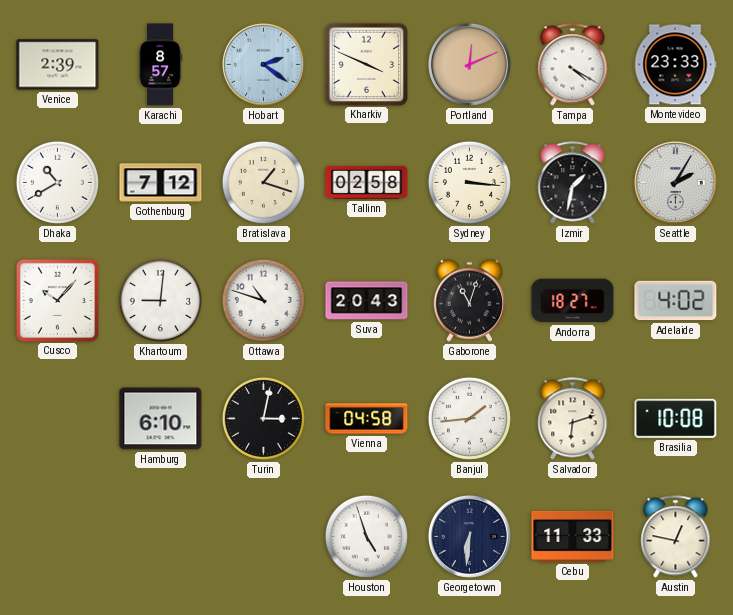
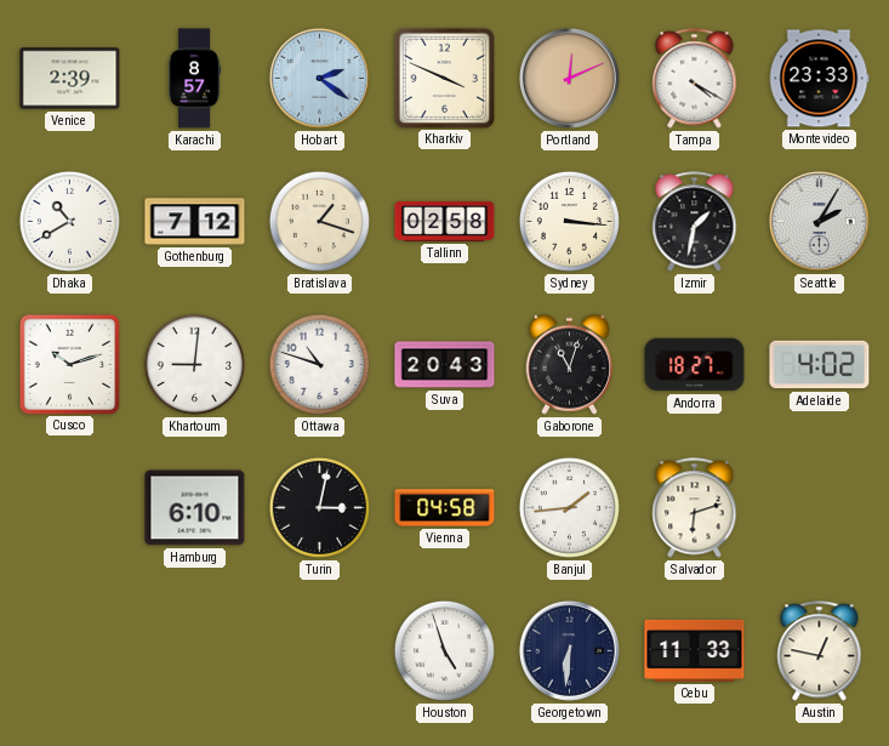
Cusco: 10:07 -> 10:12 (69, 364)
Brasilia: 10:08 -> none (676, 418)
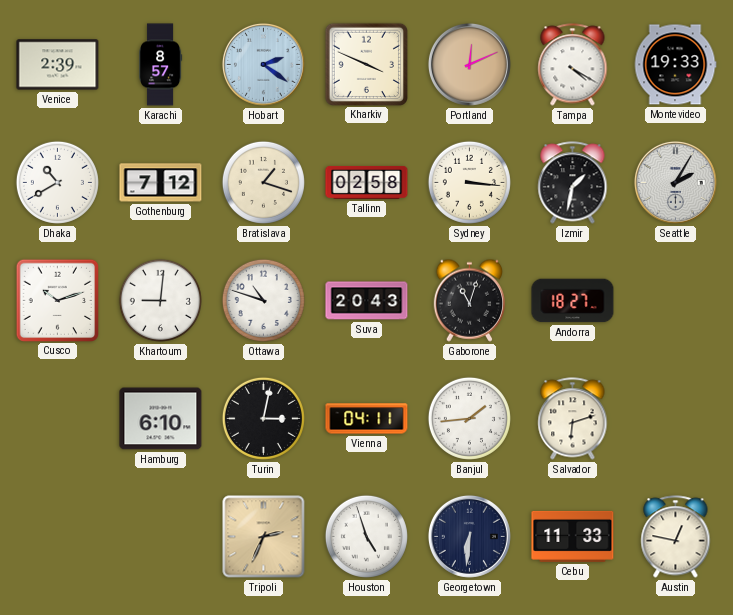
Montevideo: 23:33 -> 19:33 (675, 65)
Adelaide: 4:02 -> none (820, 365)
Vienna: 04:58 -> 04:11 (367, 419)
Tripoli: none -> 2:34 (264, 537)
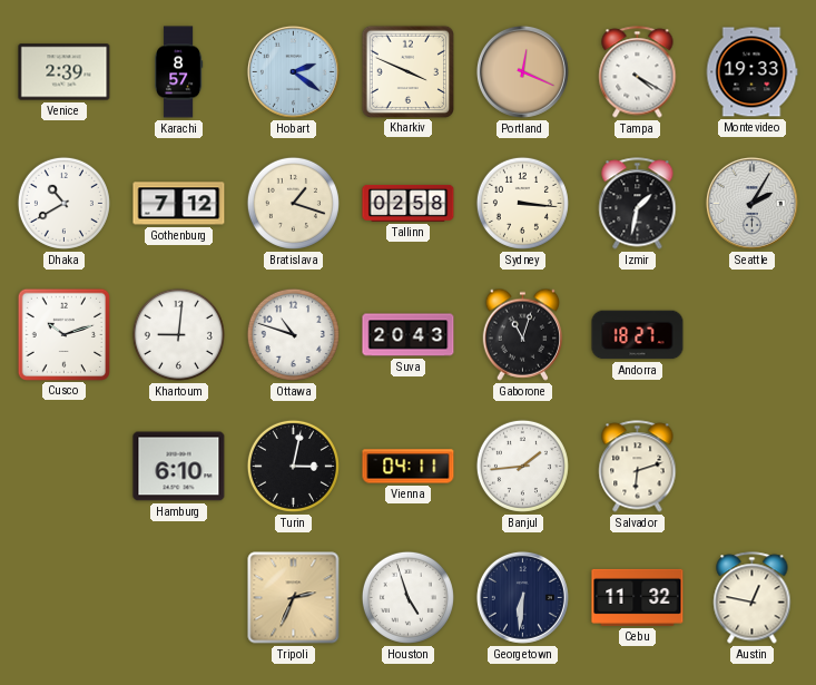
Portland: 12:11 -> 12:19 (522, 71)
Cebu: 11:33 -> 11:32 (638, 597)
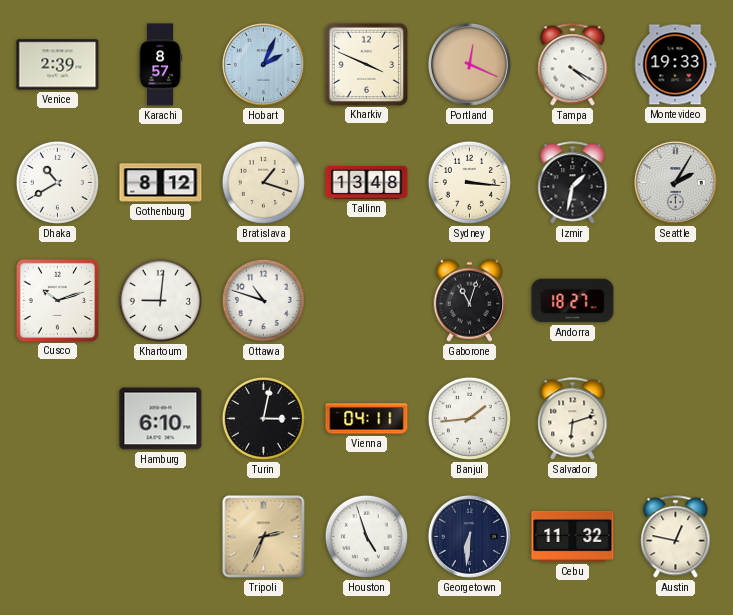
Hobart: 2:21 -> 2:04 (263, 64)
Gothenburg: 7:12 -> 8:12 (161, 183)
Tallinn: 02:58 -> 13:48 (367, 182)
Suva: 20:43 -> none (409, 335)
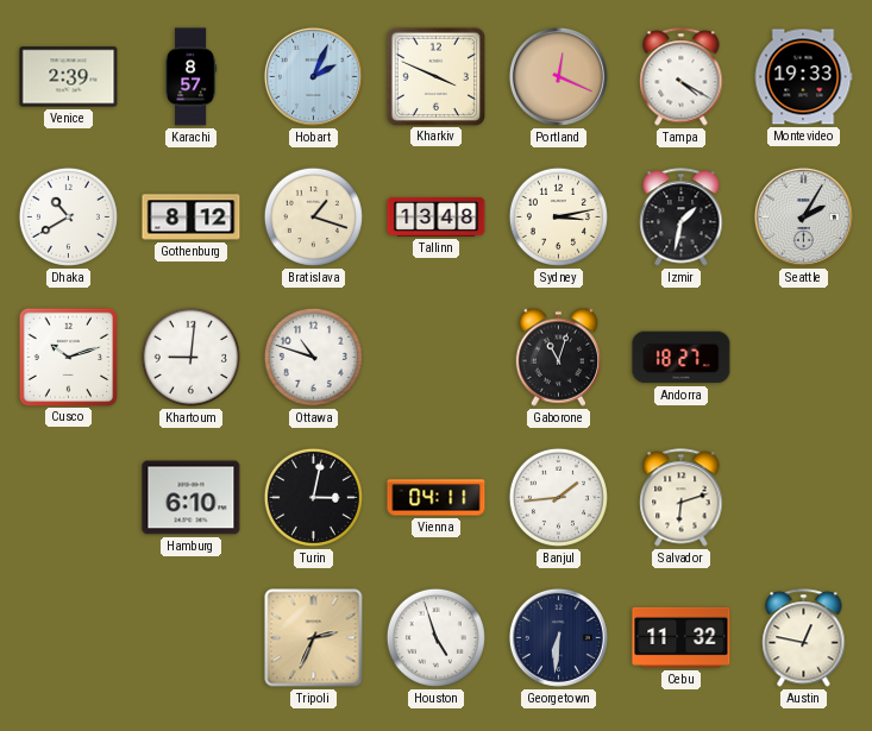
Sydney: 3:16 -> 3:13 (558, 216)
